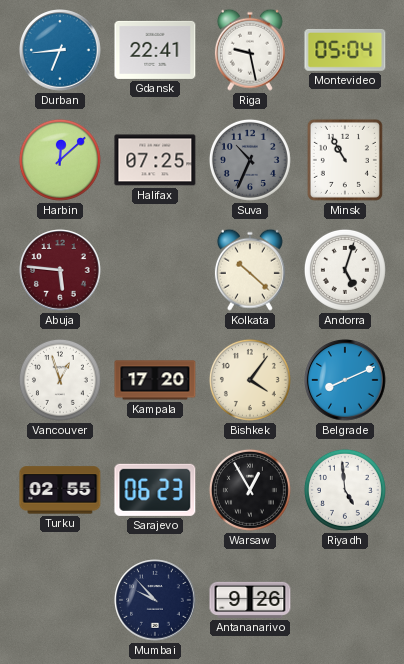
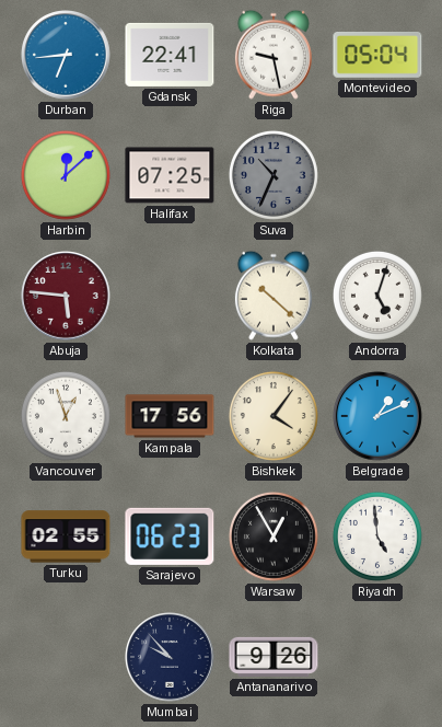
Minsk: 10:55 -> none (345, 160)
Kampala: 17:20 -> 17:56 (170, 416)
Belgrade: 8:11 -> 1:11 (377, 416)
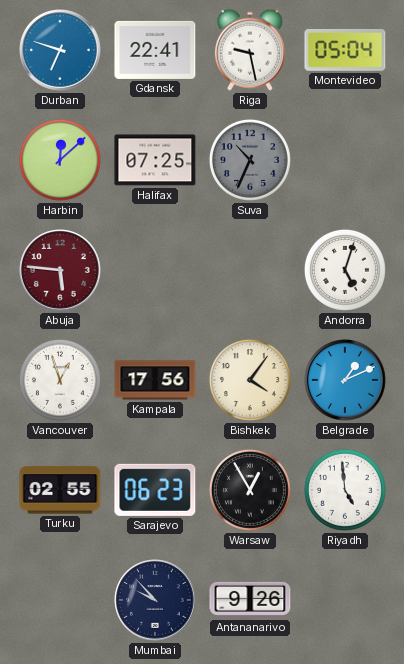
Durban: 6:44 -> 6:48 (60, 50)
Kolkata: 10:22 -> none (274, 296)
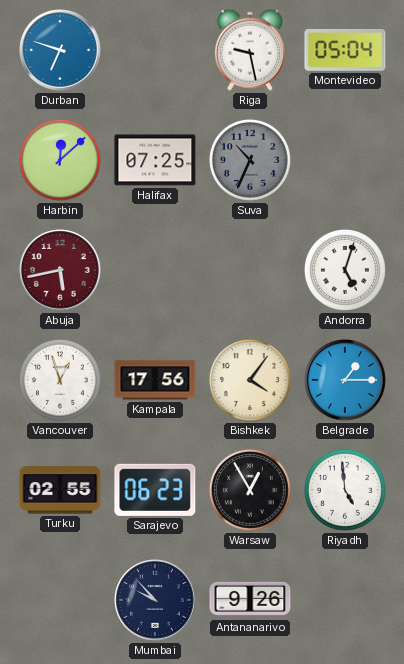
Gdansk: 22:41 -> none (155, 50)
Abuja: 5:46 -> 5:43 (60, 270)
Belgrade: 1:11 -> 1:15 (345, 380)
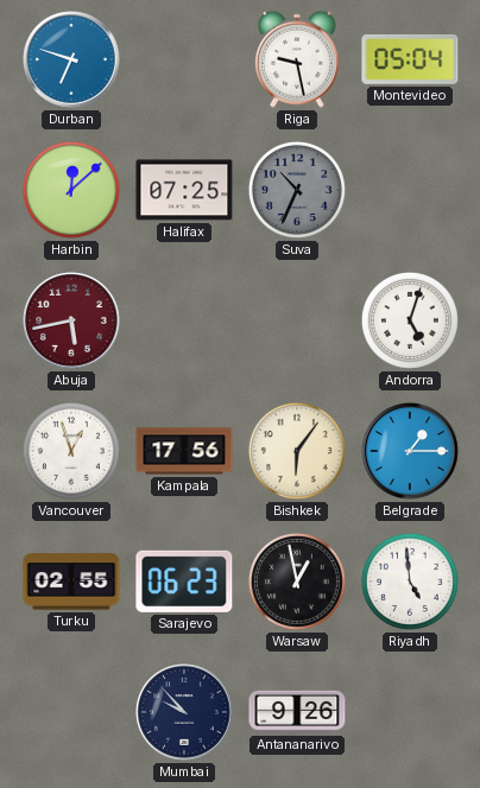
Bishkek: 4:06 -> 6:06 (297, 451)
Warsaw: 12:55 -> 12:58 (297, 582)
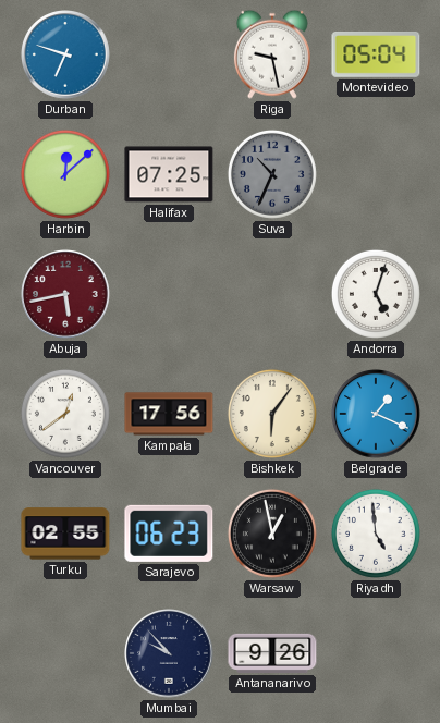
Vancouver: 12:57 -> 12:39 (65, 414)
Belgrade: 1:15 -> 1:19 (376, 414)
